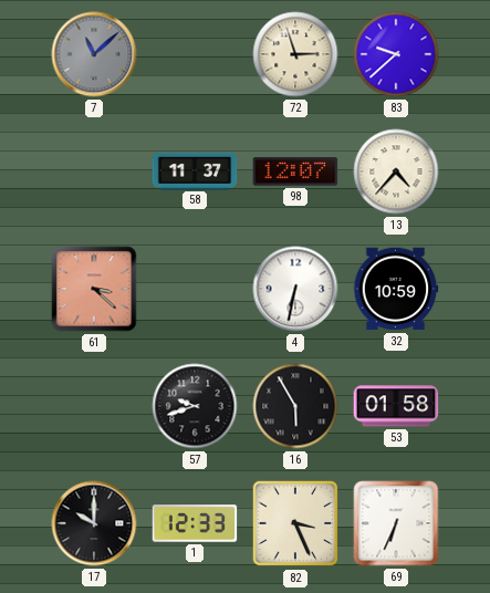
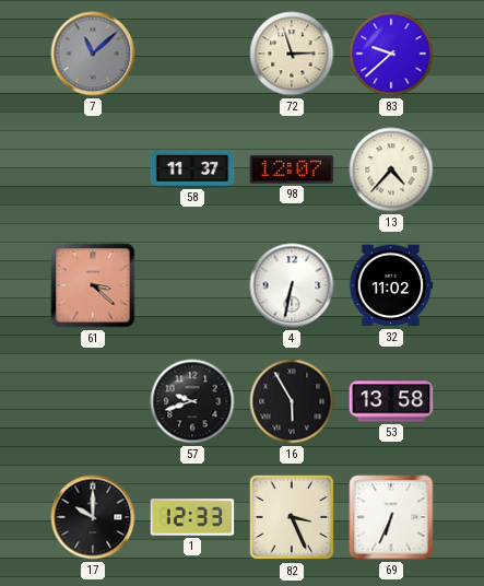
32: 10:59 -> 11:02 (391, 285)
53: 01:58 -> 13:58 (391, 401)
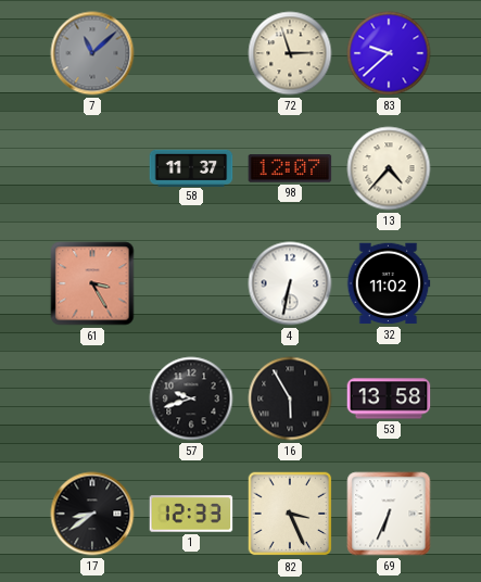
61: 3:22 -> 3:25 (92, 283)
17: 10:00 -> 8:39 (92, 514)
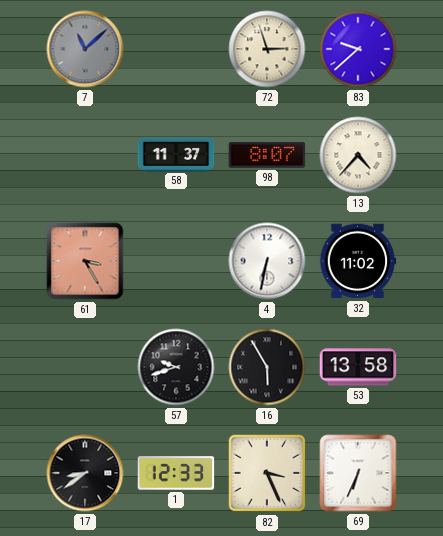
98: 12:07 -> 8:07 (267, 155)
